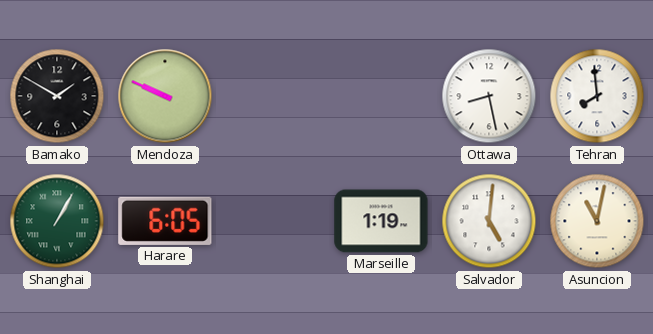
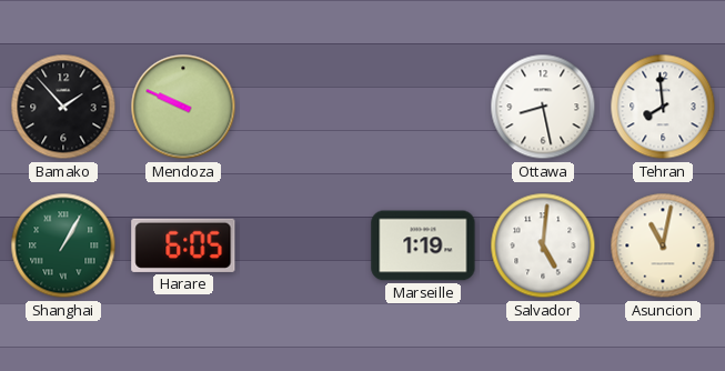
Bamako: 1:50 -> 1:53 (63, 107)
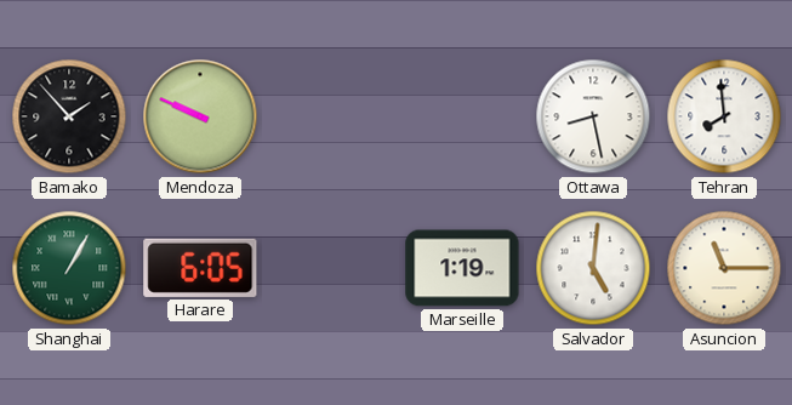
Asuncion: 11:02 -> 11:15 (724, 268)
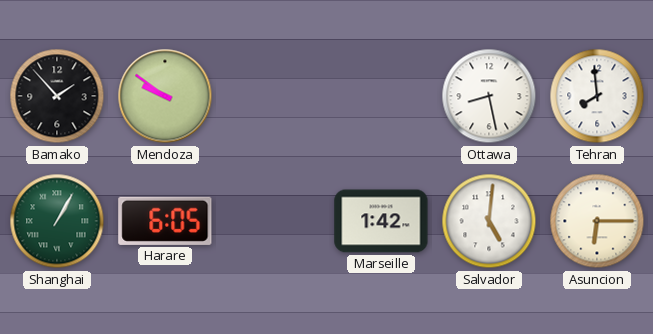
Mendoza: 9:49 -> 9:51 (165, 96)
Marseille: 1:19 -> 1:42 (381, 221)
Asuncion: 11:15 -> 6:15 (597, 221)
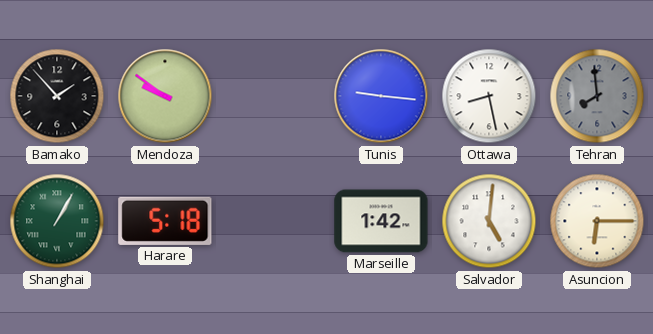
Tunis: none -> 9:16 (381, 96)
Tehran dial: white -> grey (597, 96)
Harare: 6:05 -> 5:18 (165, 221)
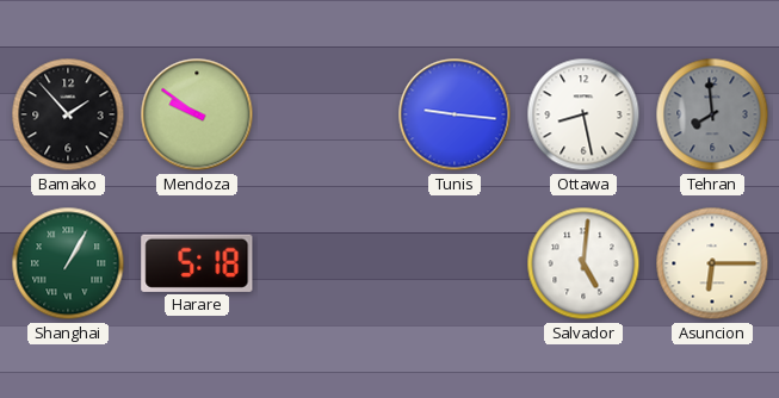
Marseille: 1:42 -> none (381, 221)
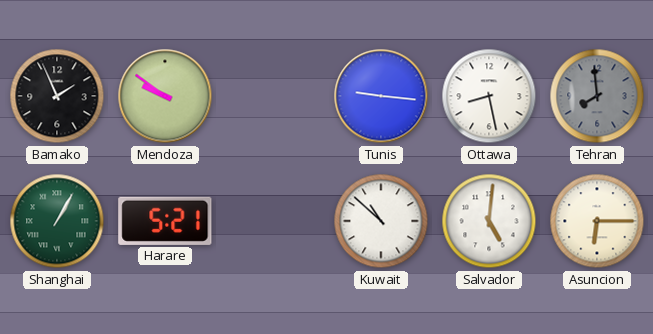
Bamako: 1:53 -> 1:56 (57, 96)
Harare: 5:18 -> 5:21 (165, 221)
Kuwait: none -> 10:52 (381, 221)
